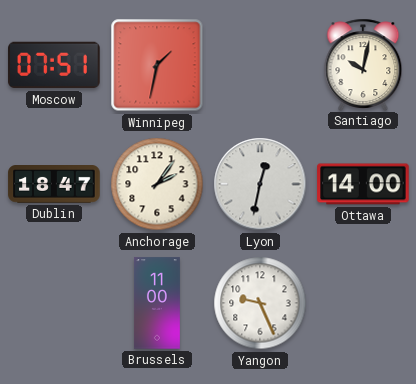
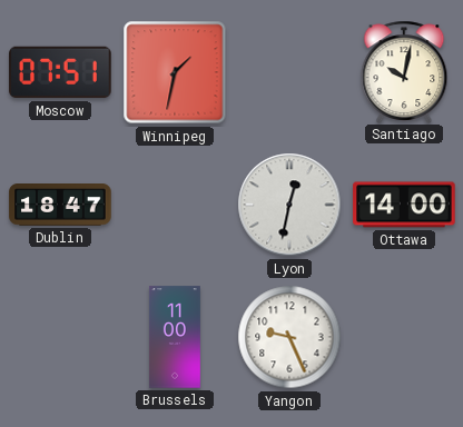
Anchorage: 2:06 -> none (157, 184)
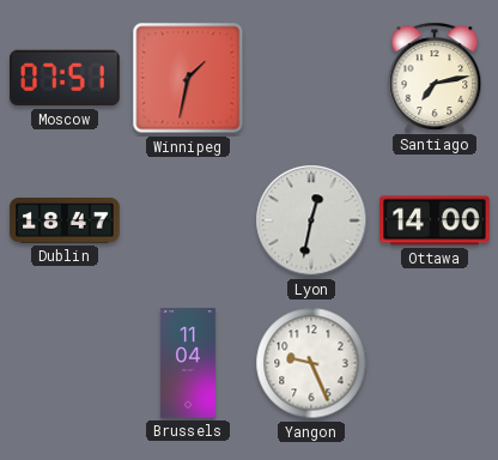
Santiago: 10:02 -> 7:13 (435, 77)
Brussels: 11:00 -> 11:04 (188, 363)
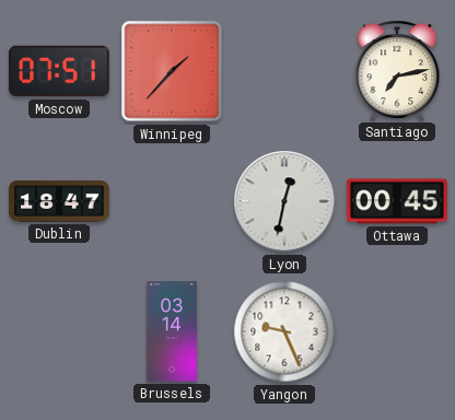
Winnipeg: 1:32 -> 1:37 (172, 71)
Ottawa: 14:00 -> 00:45 (397, 201)
Brussels: 11:04 -> 03:14 (172, 331)
